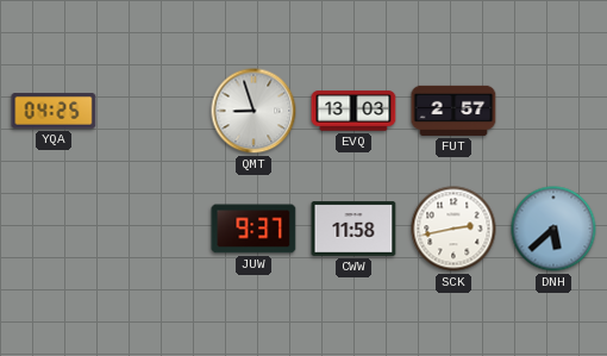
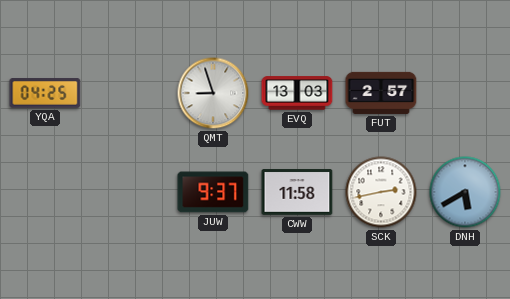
DNH: 5:38 -> 5:40 (465, 192)
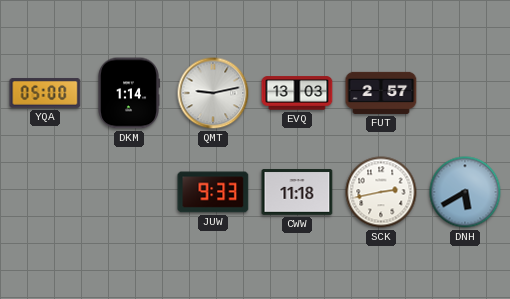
YQA: 04:25 -> 05:00 (45, 93)
DKM: none -> 1:14 (129, 93)
QMT: 8:57 -> 9:13 (213, 93)
JUW: 9:37 -> 9:33 (213, 192)
CWW: 11:58 -> 11:18 (297, 192)
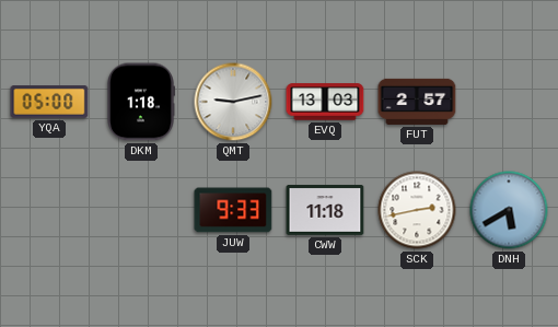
DKM: 1:14 -> 1:18 (141, 102)
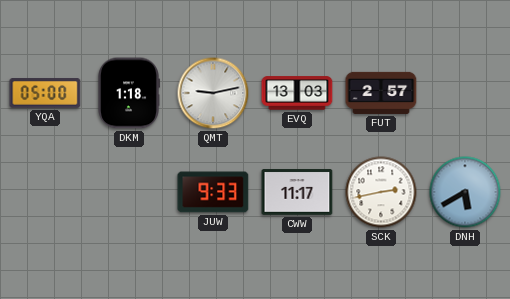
CWW: 11:18 -> 11:17 (297, 192)
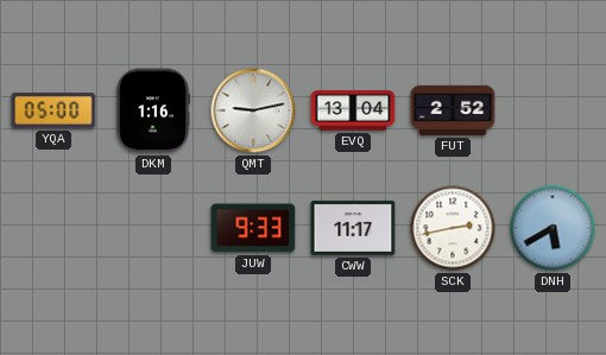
DKM: 1:18 -> 1:16 (153, 110)
EVQ: 13:03 -> 13:04 (353, 110)
FUT: 2:57 -> 2:52 (453, 110)
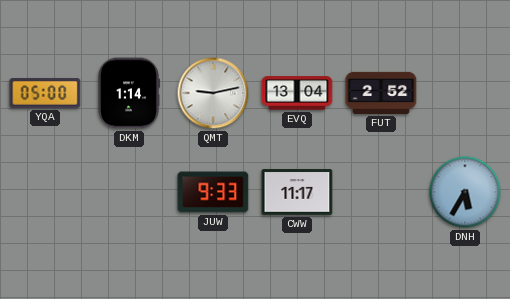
DKM: 1:16 -> 1:14 (129, 93)
SCK: 2:43 -> none (453, 228)
DNH: 5:40 -> 5:35 (465, 192)
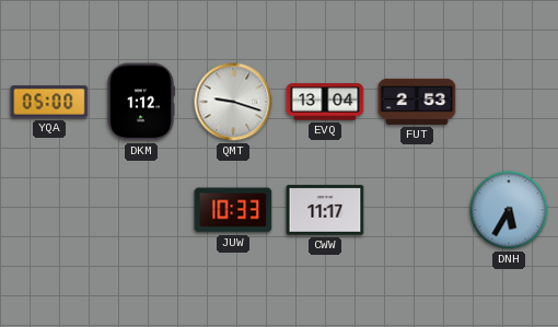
DKM: 1:14 -> 1:12 (141, 102)
QMT: 9:13 -> 9:18 (233, 102)
FUT: 2:52 -> 2:53 (417, 102)
JUW: 9:33 -> 10:33 (233, 210)
